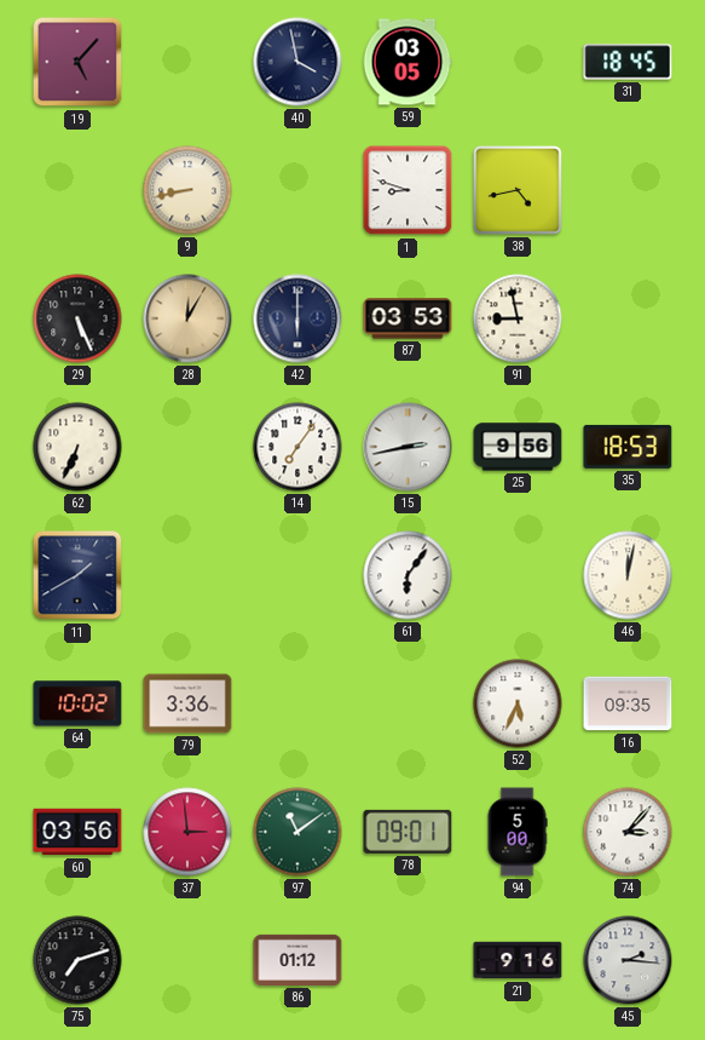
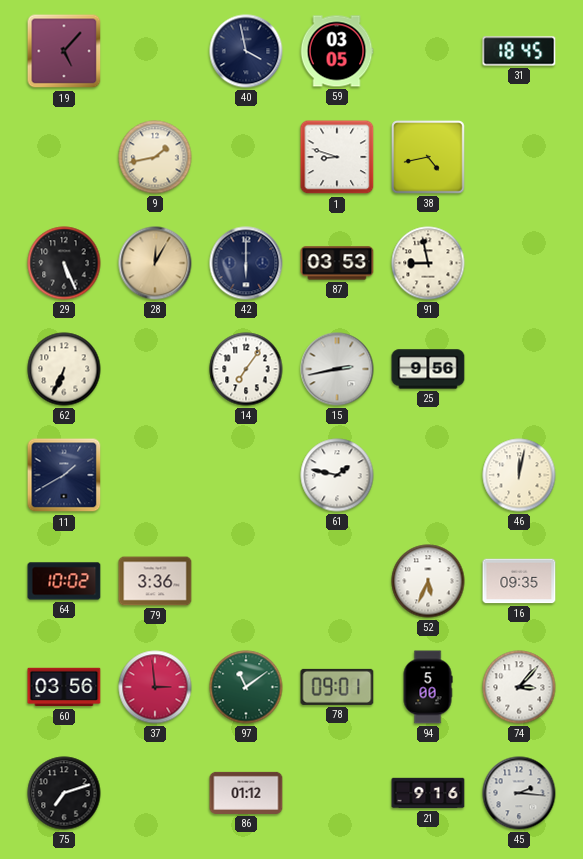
9: 8:43 -> 1:43 (155, 157)
35: 18:53 -> none (628, 447)
61: 6:06 -> 1:47 (337, 475)
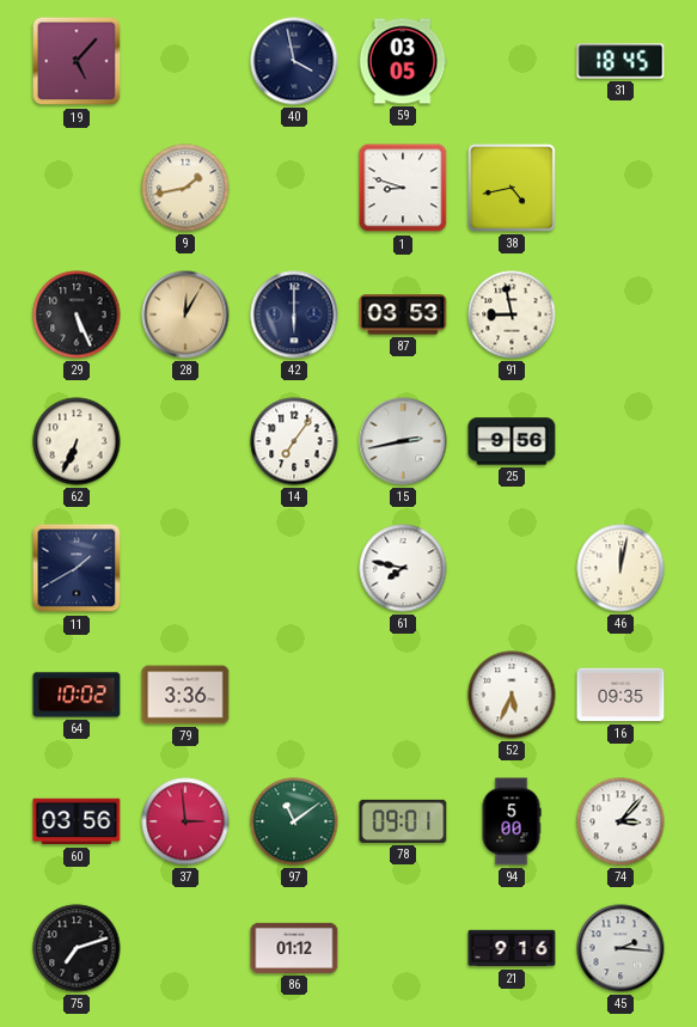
61: 1:47 -> 7:47 (403, 568)
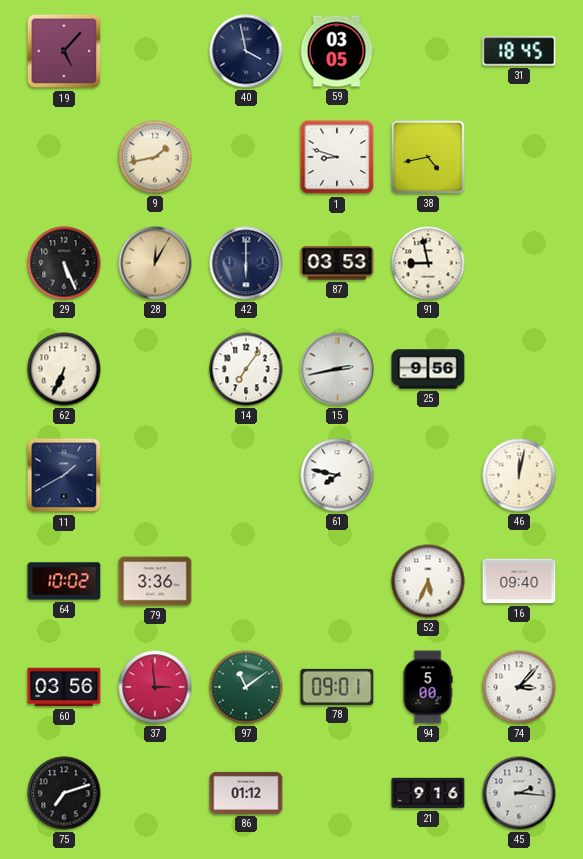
16: 09:35 -> 09:40 (519, 581)
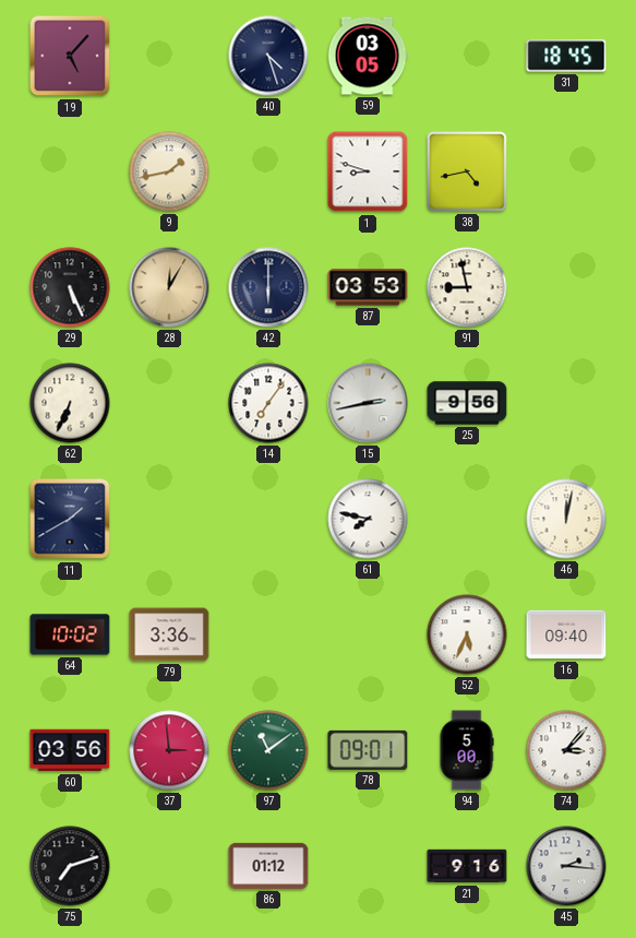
40: 3:58 -> 4:27 (268, 56)
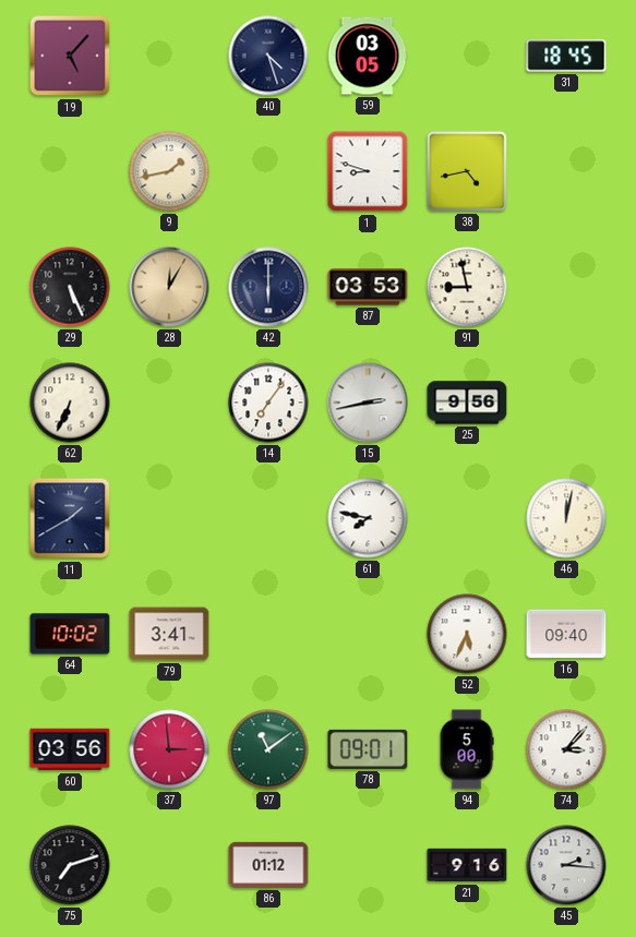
79: 3:36 -> 3:41 (169, 634)
